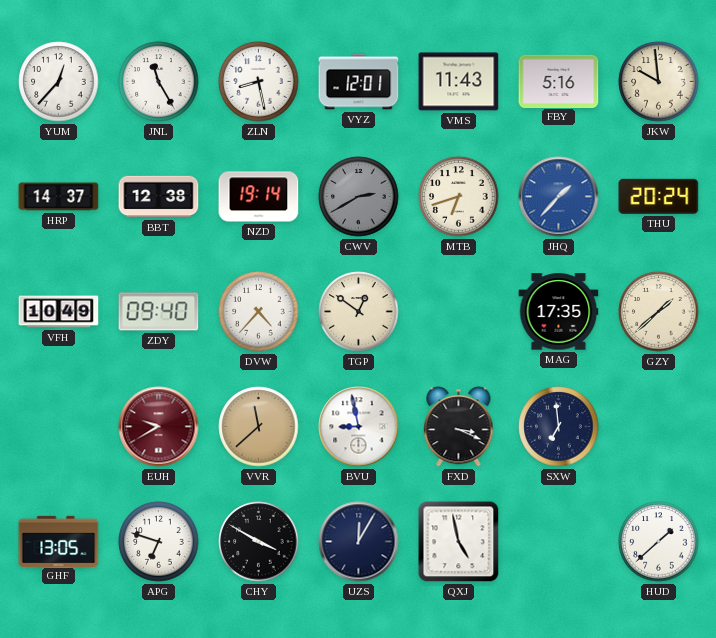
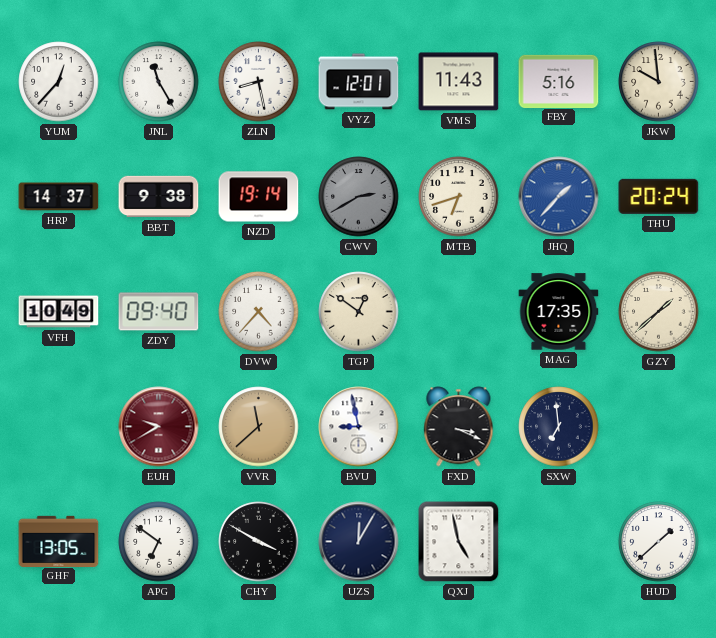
BBT: 12:38 -> 9:38 (159, 197)
APG: 6:48 -> 6:51 (159, 542)
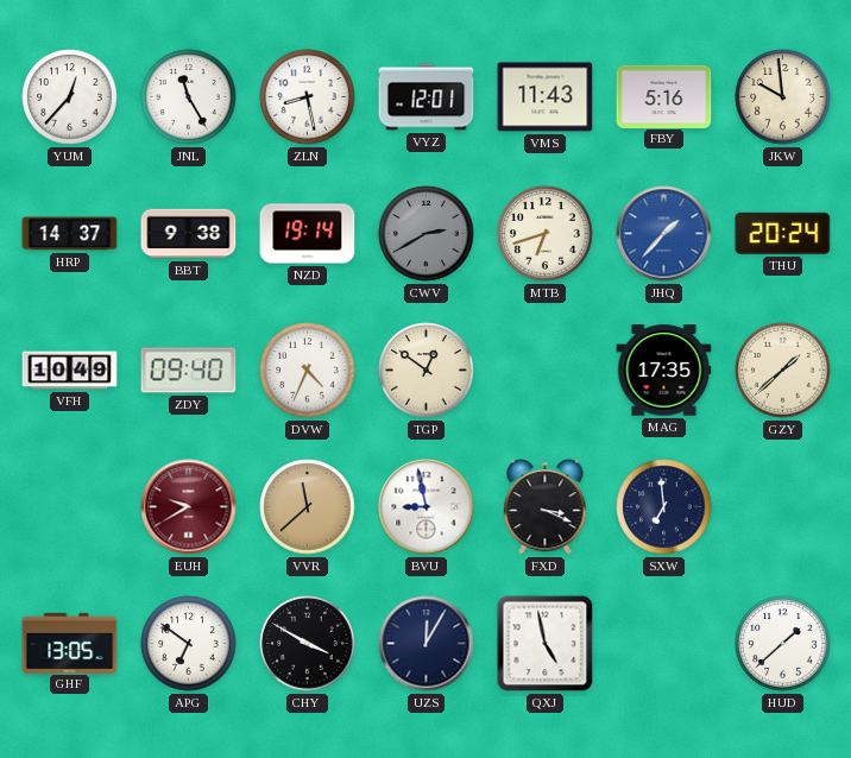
DVW: 4:37 -> 4:34 (308, 371)
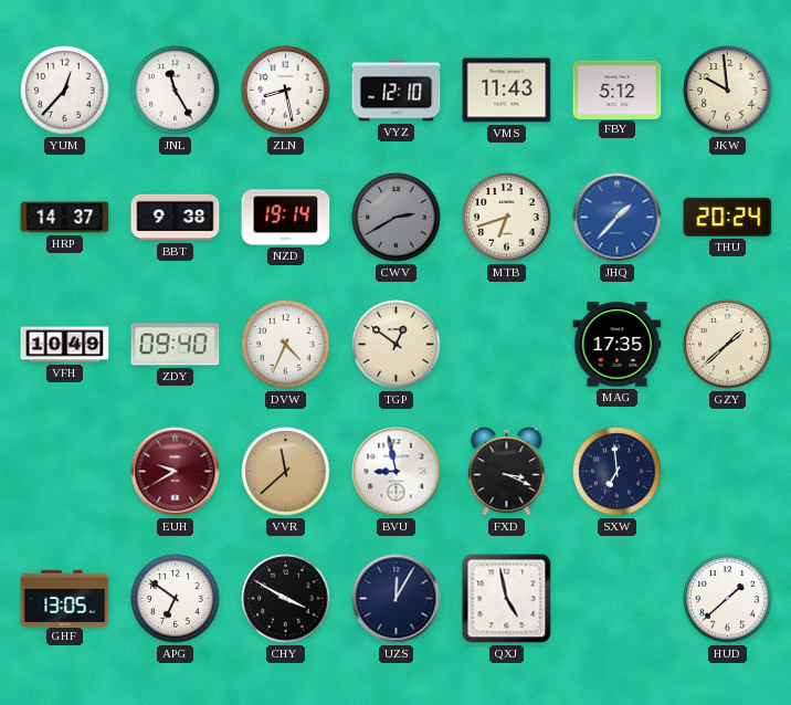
VYZ: 12:01 -> 12:10 (397, 91)
FBY: 5:16 -> 5:12 (618, 90)
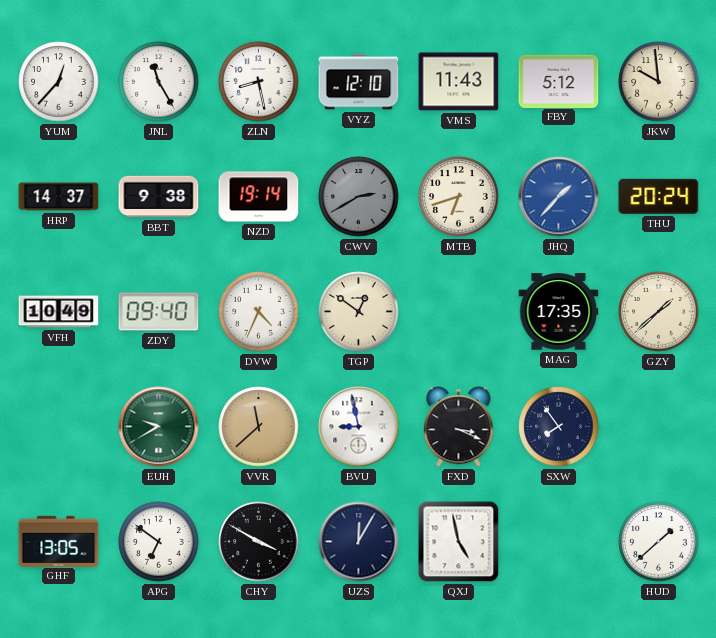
EUH dial: burgundy -> green (159, 427)
SXW: 6:59 -> 7:54 (559, 427)
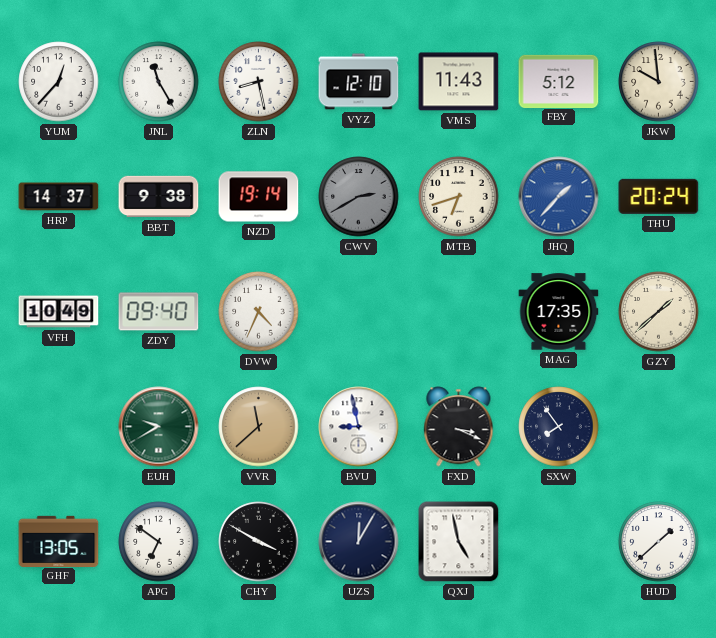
TGP: 12:51 -> none (359, 312)
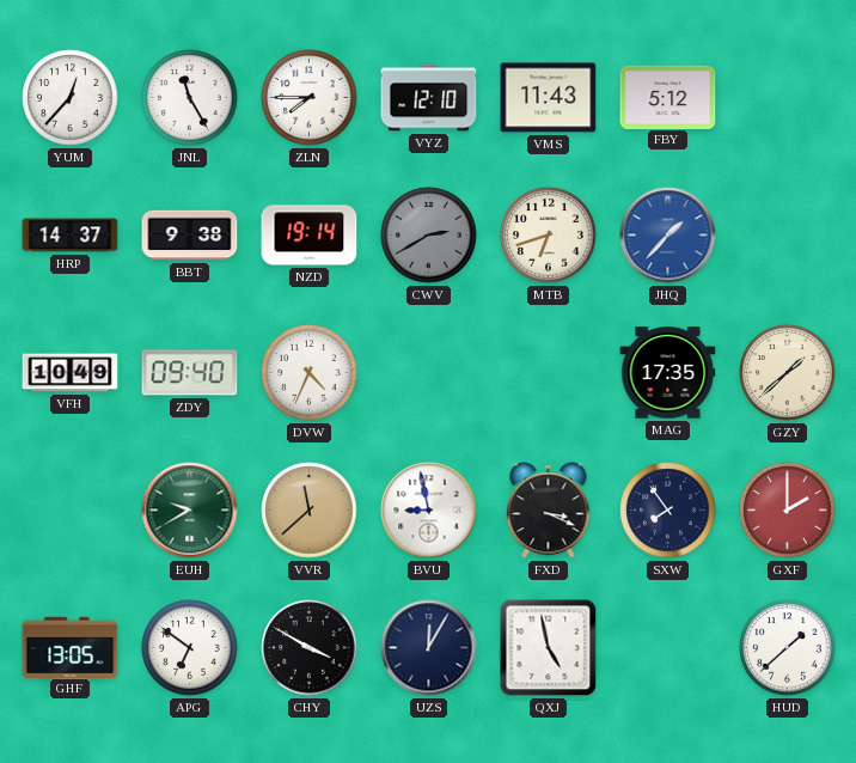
ZLN: 8:28 -> 7:45 (310, 98)
JKW: 9:59 -> none (659, 82)
THU: 20:24 -> none (659, 196)
GXF: none -> 2:00 (788, 511)
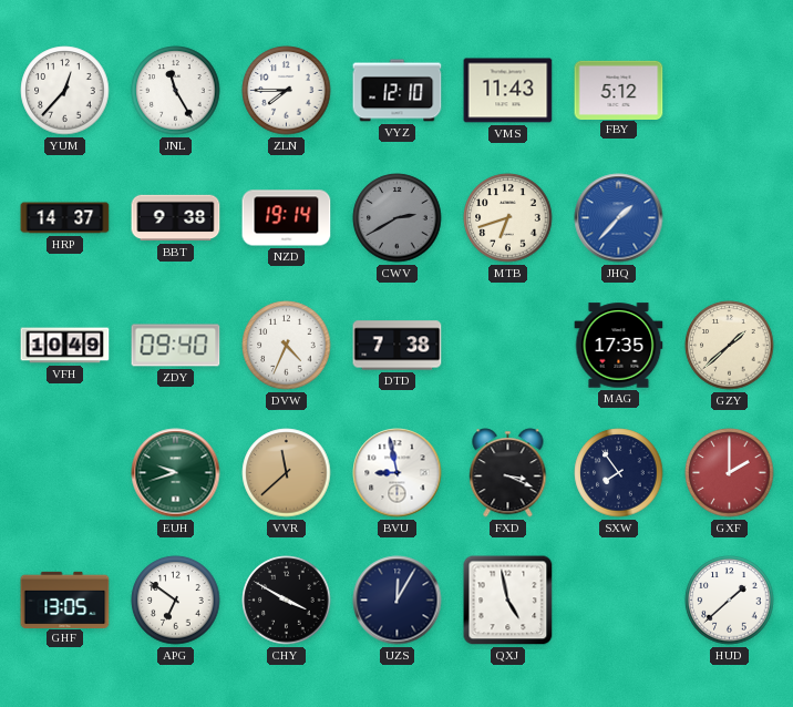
DTD: none -> 7:38 (398, 346)
EUH: 9:40 -> 9:42 (176, 473)
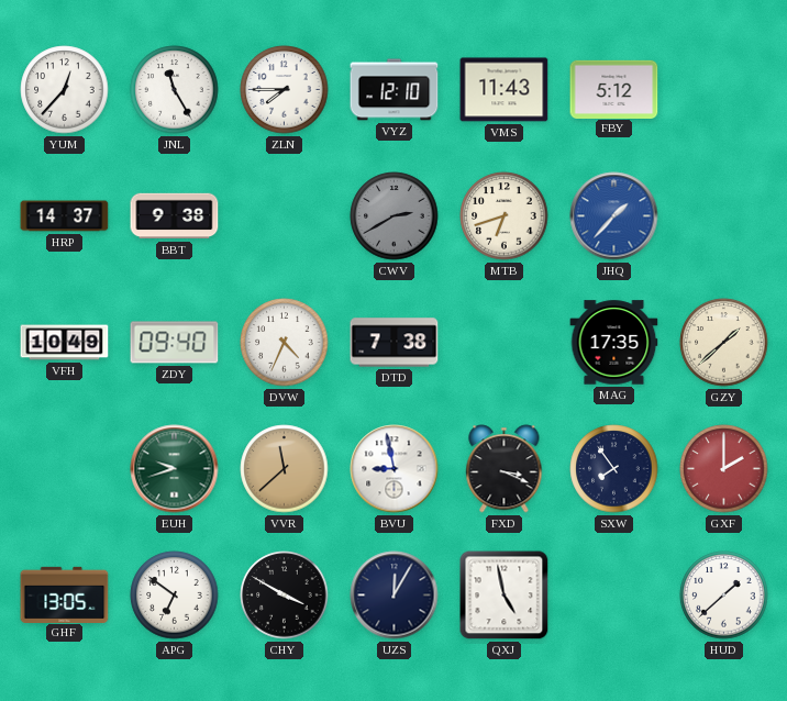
NZD: 19:14 -> none (287, 218)
